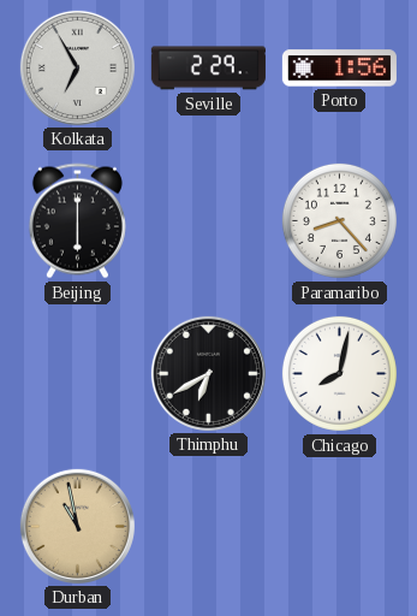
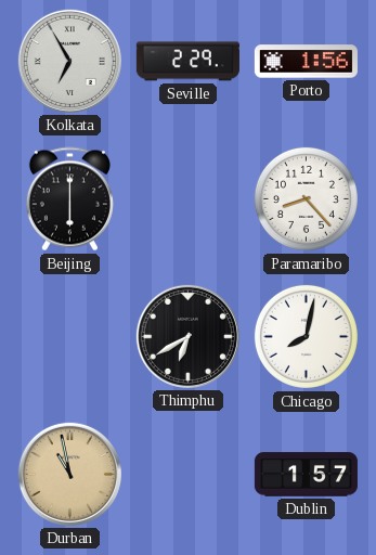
Dublin: none -> 1:57 (306, 475)
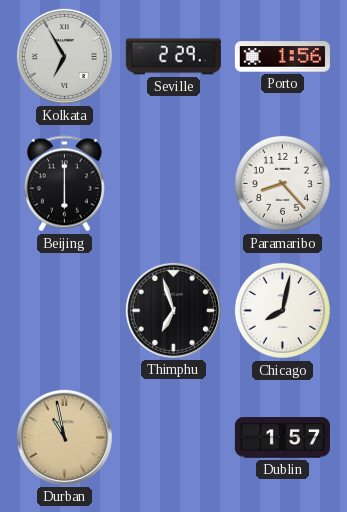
Thimphu: 6:40 -> 6:57 (173, 310)
